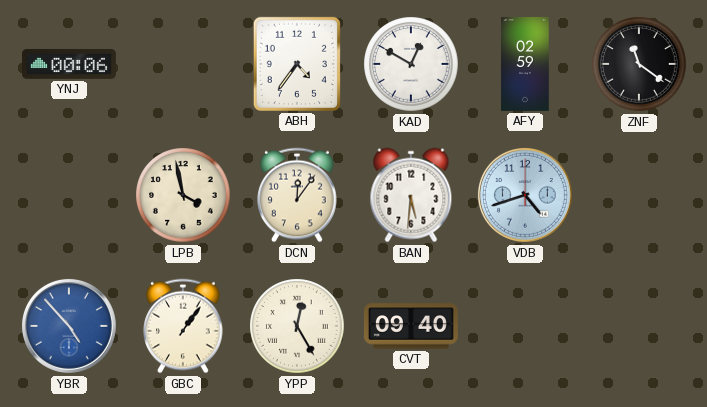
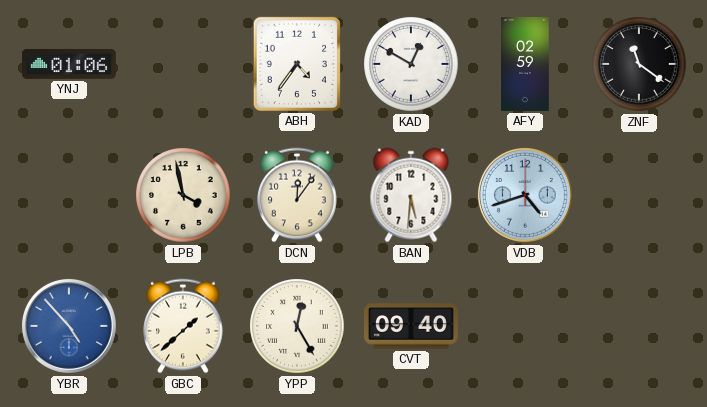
YNJ: 00:06 -> 01:06 (69, 64)
GBC: 1:06 -> 1:38 (183, 326)
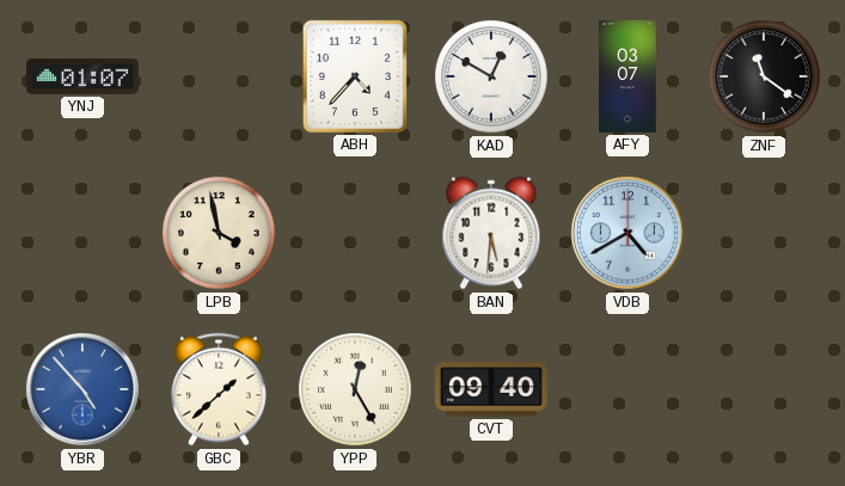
YNJ: 01:06 -> 01:07 (82, 76)
ABH: 4:36 -> 4:37 (355, 76)
AFY: 02:59 -> 03:07 (627, 76)
DCN: 12:06 -> none (297, 195)
VDB: 4:42 -> 4:40 (627, 233)
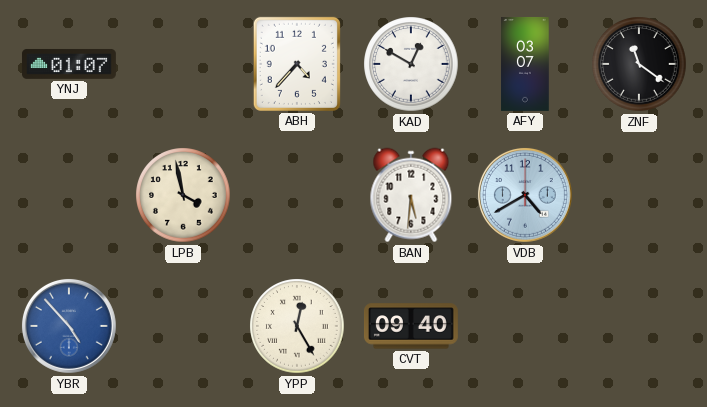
GBC: 1:38 -> none (219, 389)
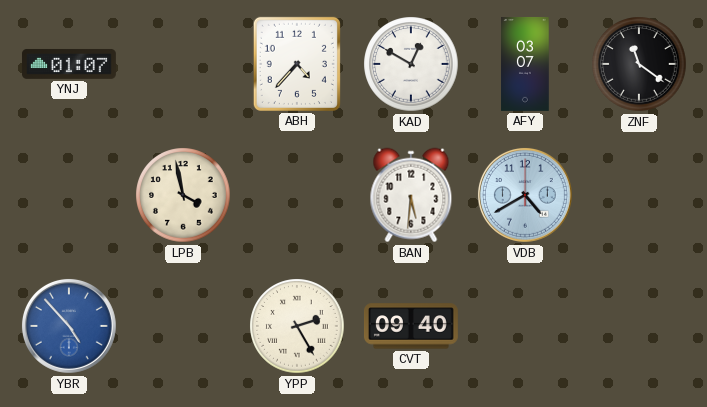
YPP: 12:25 -> 2:25 (297, 326)
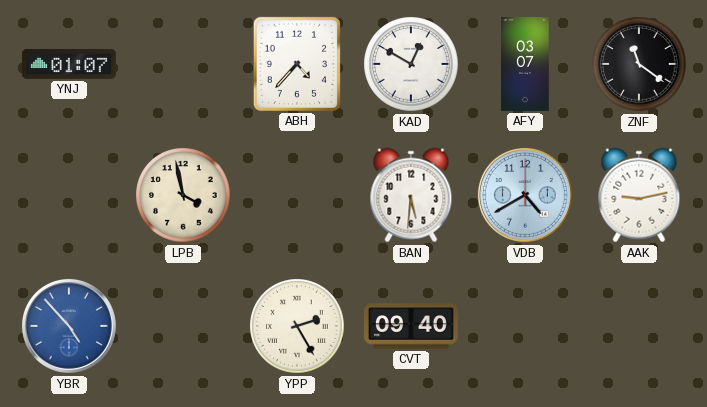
AAK: none -> 9:13 (639, 195)
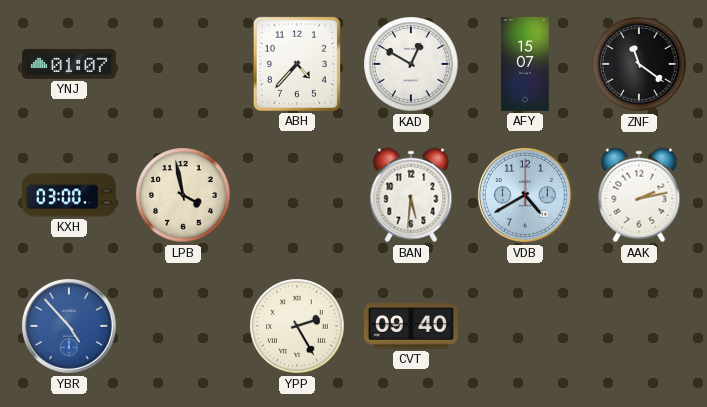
AFY: 03:07 -> 15:07 (525, 64)
KXH: none -> 03:00 (69, 195)
AAK: 9:13 -> 2:13 (639, 195)
